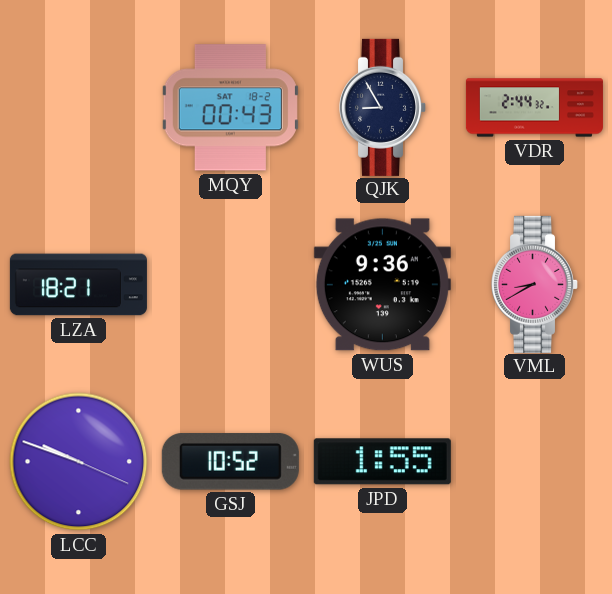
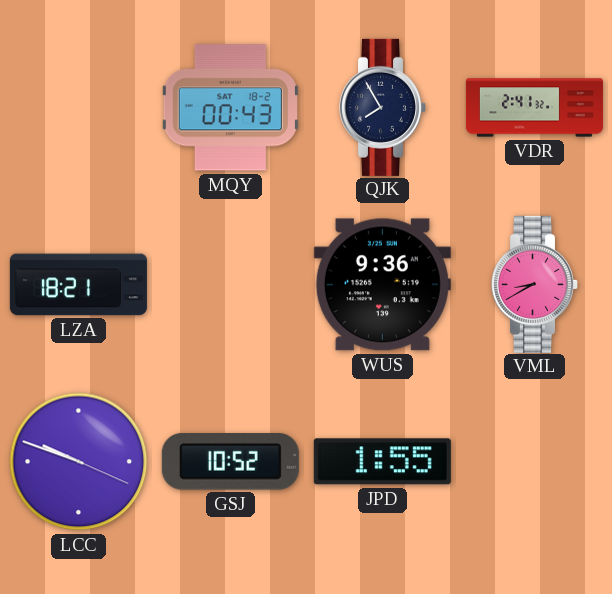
QJK: 8:55 -> 7:55 (382, 107)
VDR: 2:44 -> 2:41 (534, 108)
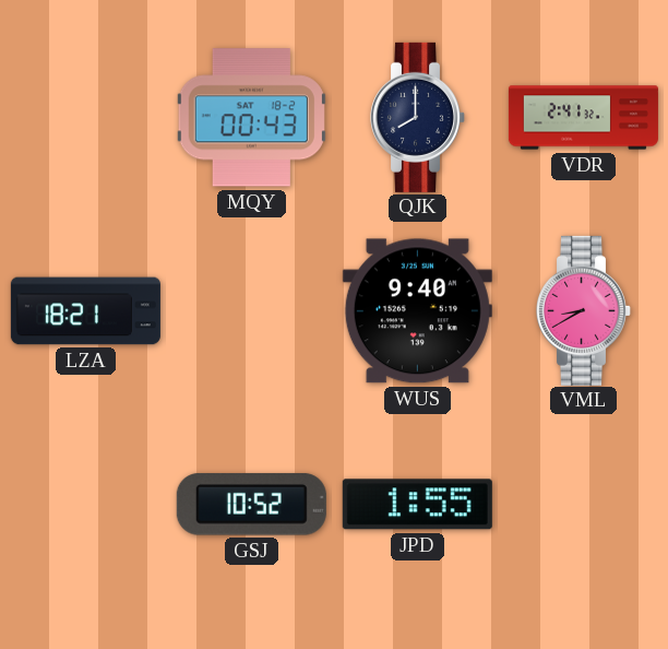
QJK: 7:55 -> 8:00 (417, 117)
WUS: 9:36 -> 9:40 (417, 311)
LCC: 9:48 -> none (79, 462)
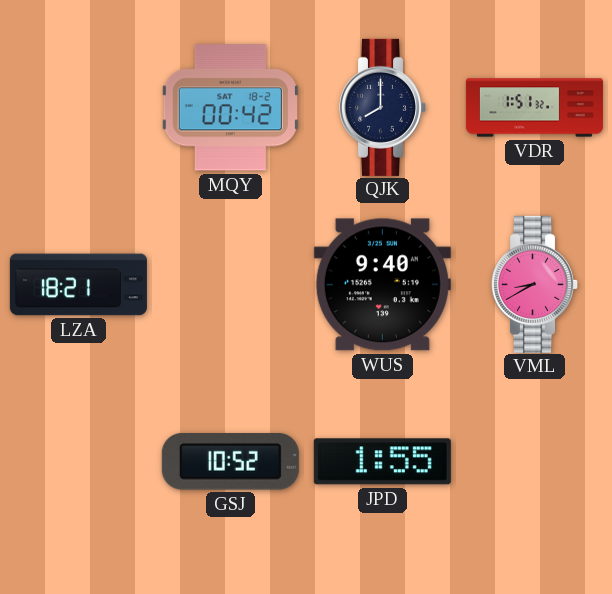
MQY: 00:43 -> 00:42 (230, 108)
VDR: 2:41 -> 1:51 (534, 108)
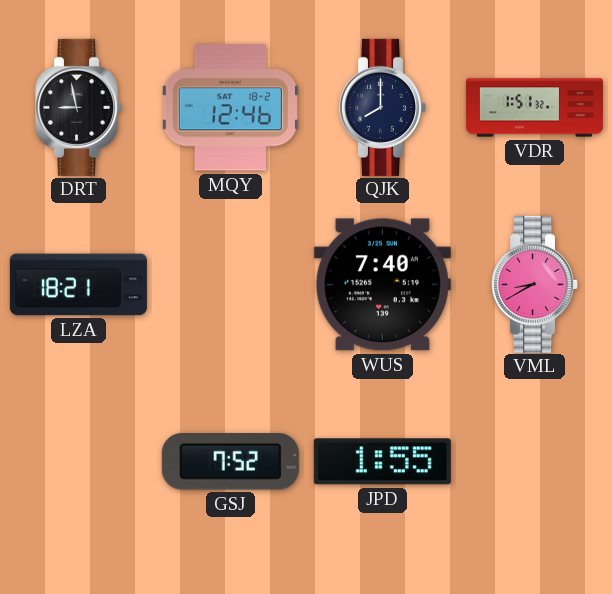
DRT: none -> 8:58 (78, 107)
MQY: 00:42 -> 12:46 (230, 108)
WUS: 9:40 -> 7:40 (382, 285)
GSJ: 10:52 -> 7:52 (230, 462)
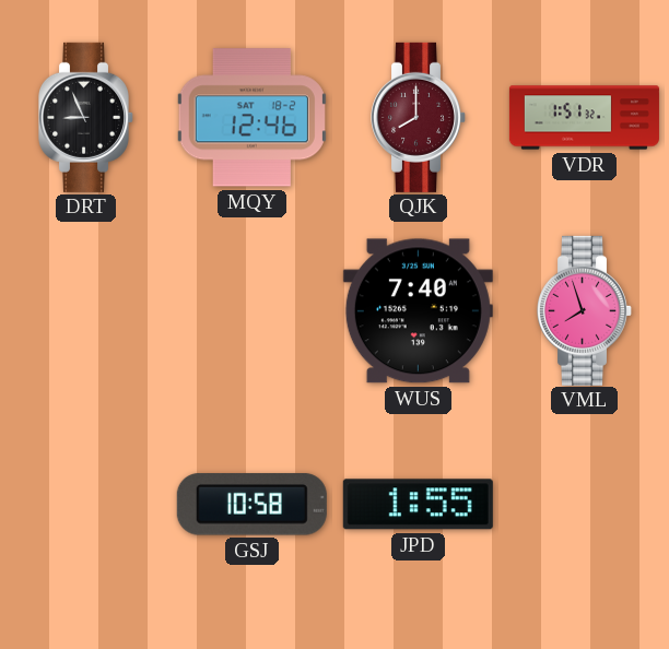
DRT: 8:58 -> 8:56 (85, 117)
QJK dial: navy -> burgundy (418, 117)
LZA: 18:21 -> none (78, 285)
VML: 8:40 -> 7:57 (584, 310)
GSJ: 7:52 -> 10:58 (251, 505)
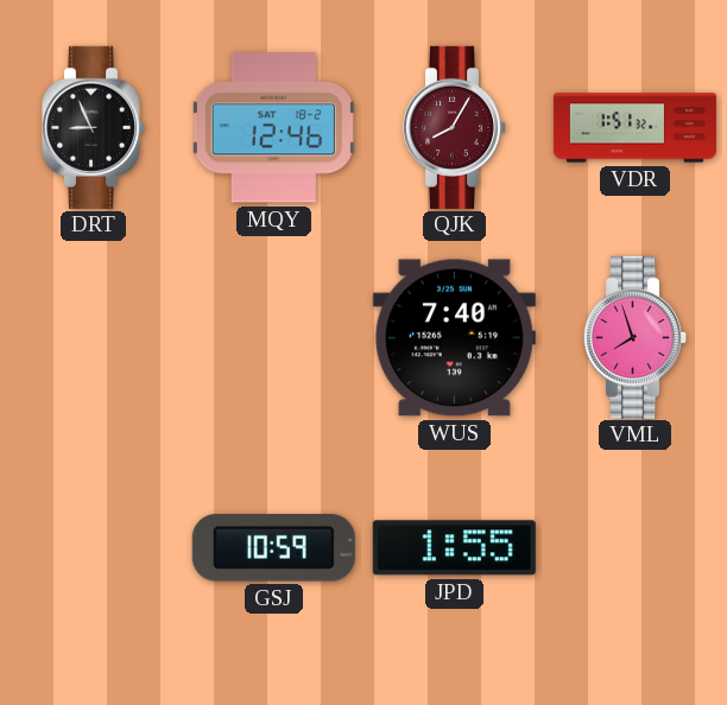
QJK: 8:00 -> 8:05 (454, 127)
GSJ: 10:58 -> 10:59 (273, 548)
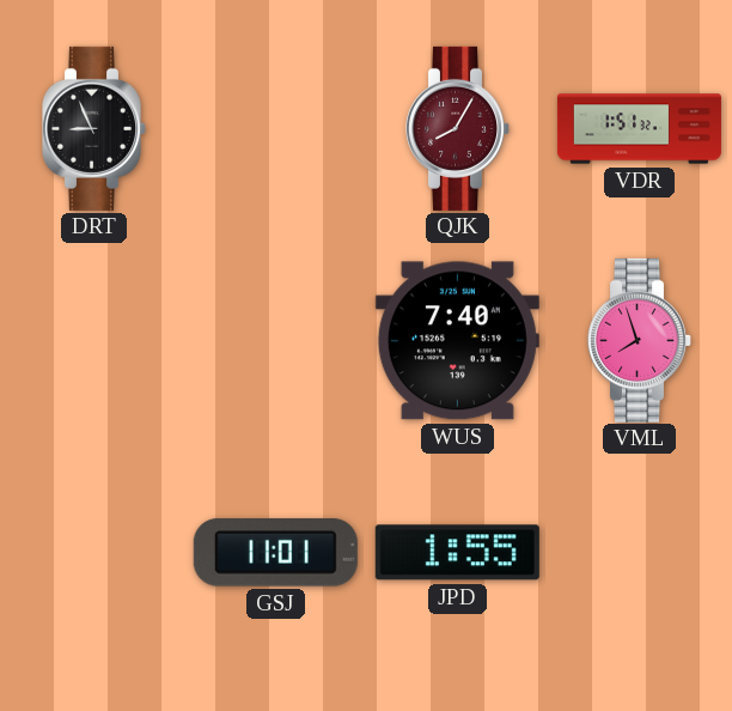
MQY: 12:46 -> none (273, 128)
GSJ: 10:59 -> 11:01 (275, 553)
